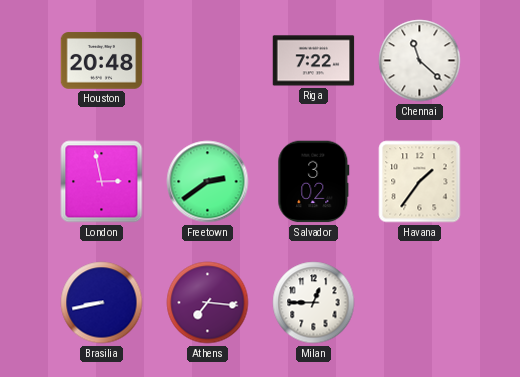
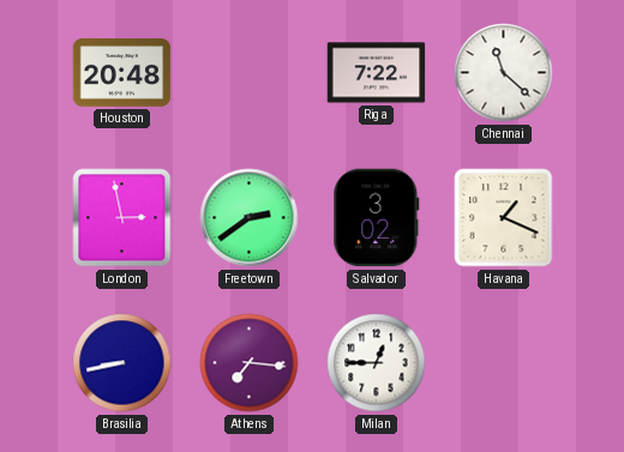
Havana: 1:36 -> 1:19 (504, 218)
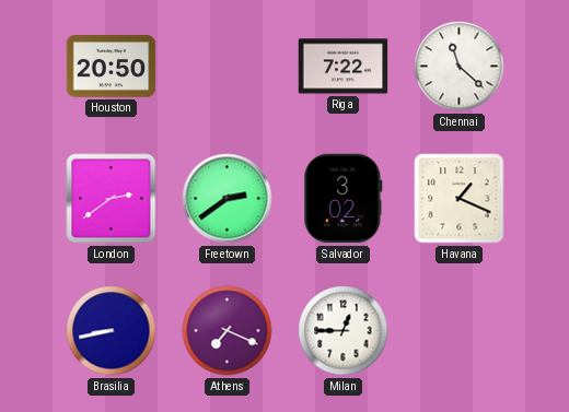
Houston: 20:48 -> 20:50 (112, 67)
London: 2:58 -> 2:39 (112, 199)
Athens: 7:16 -> 7:19 (228, 331)
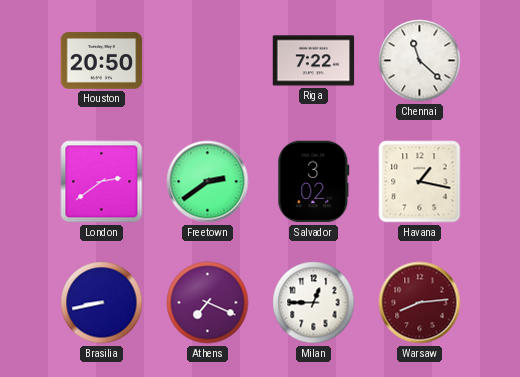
Havana: 1:19 -> 1:17 (420, 182)
Warsaw: none -> 8:14 (420, 303)
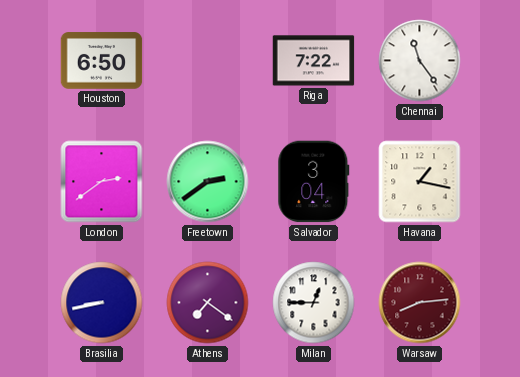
Houston: 20:50 -> 6:50 (102, 61)
Chennai: 11:22 -> 11:24 (420, 61)
Salvador: 3:02 -> 3:04 (314, 182)
Athens: 7:19 -> 7:21 (208, 303)
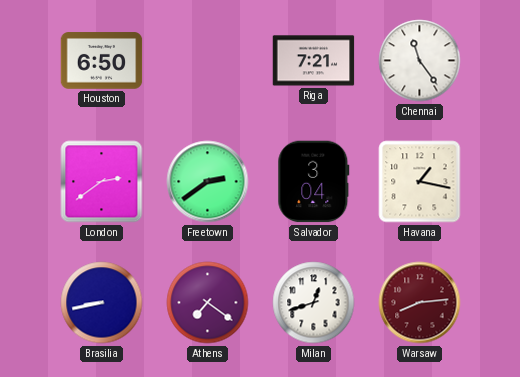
Riga: 7:22 -> 7:21 (314, 61)
Milan: 12:45 -> 12:42 (314, 303)
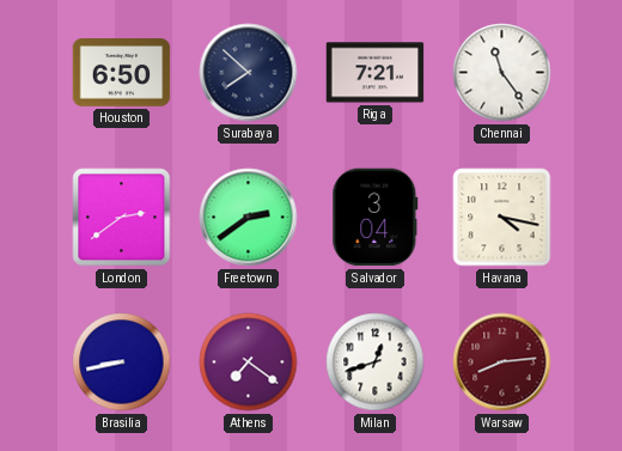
Surabaya: none -> 7:52 (249, 73)
Havana: 1:17 -> 4:17 (502, 218)
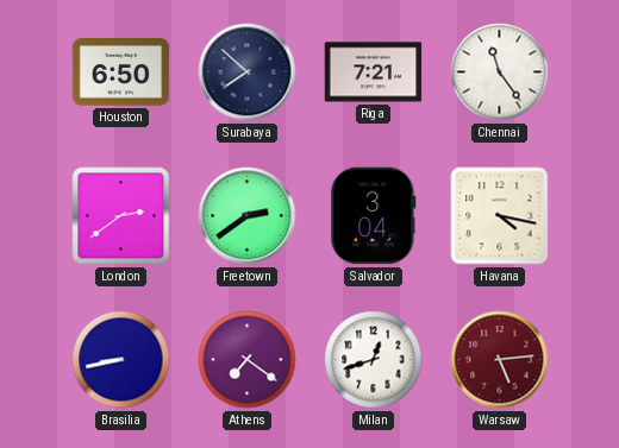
Warsaw: 8:14 -> 5:14 (500, 360)
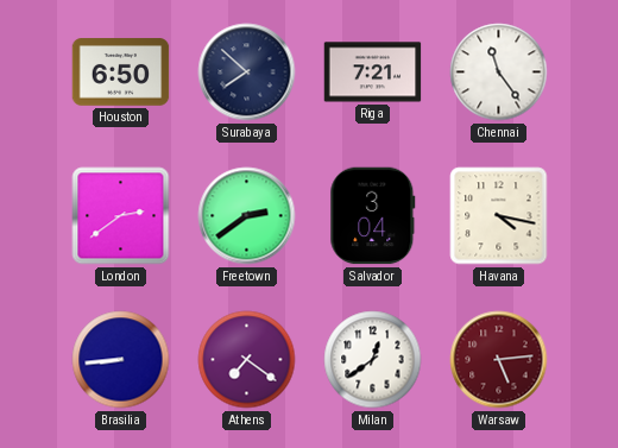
Brasilia: 8:43 -> 8:44 (121, 360)
Milan: 12:42 -> 12:39 (373, 360)
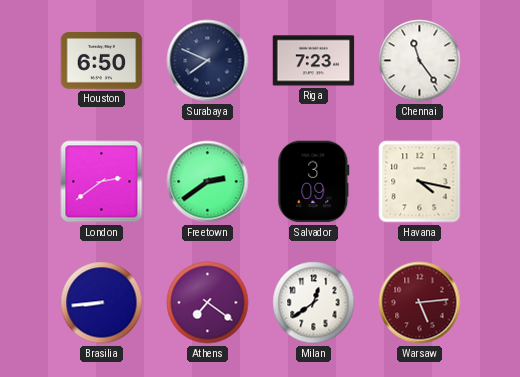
Surabaya: 7:52 -> 7:49 (208, 61)
Riga: 7:21 -> 7:23 (314, 61)
Salvador: 3:04 -> 3:09 (314, 182)
